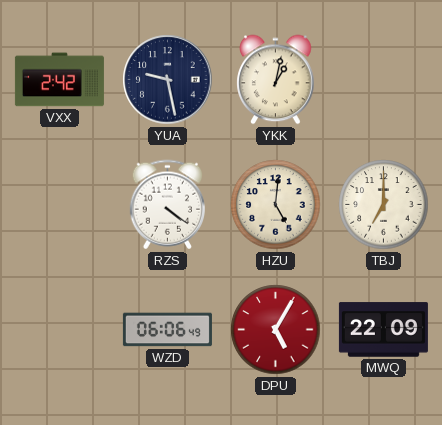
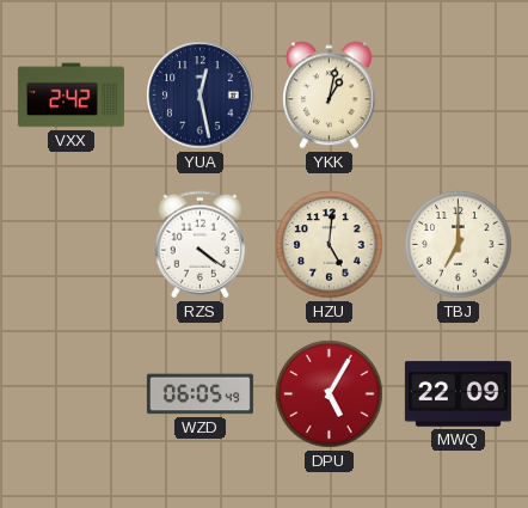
YUA: 9:28 -> 12:28 (201, 96)
WZD: 06:06 -> 06:05 (199, 394)
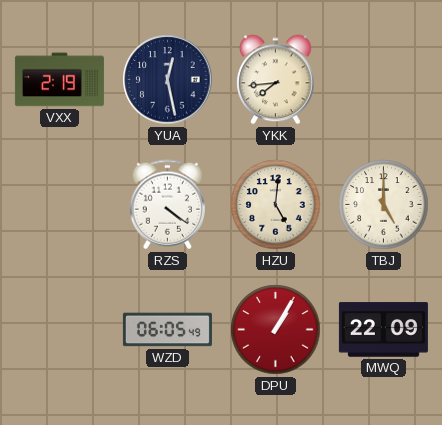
VXX: 2:42 -> 2:19 (59, 80)
YKK: 1:02 -> 7:44 (276, 80)
TBJ: 7:00 -> 5:00 (384, 205)
DPU: 5:05 -> 1:05 (276, 330)
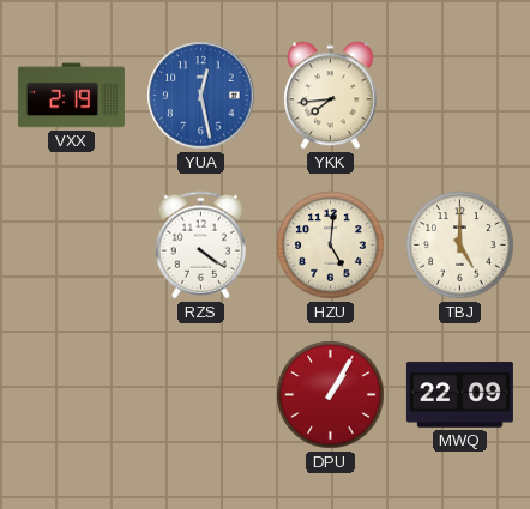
YUA dial: navy -> blue (201, 96)
WZD: 06:05 -> none (167, 330)
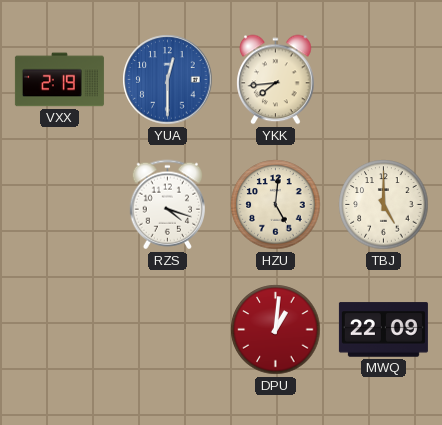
YUA: 12:28 -> 12:30 (168, 80)
RZS: 4:21 -> 4:18 (167, 205)
DPU: 1:05 -> 1:01 (276, 330)
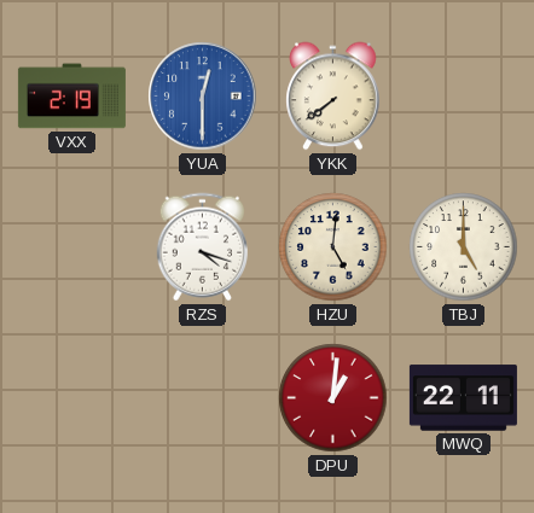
YKK: 7:44 -> 7:39 (333, 97)
MWQ: 22:09 -> 22:11 (463, 398)
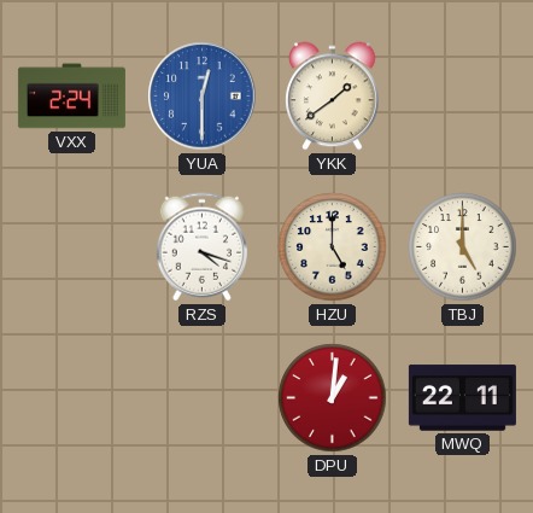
VXX: 2:19 -> 2:24 (71, 97)
YKK: 7:39 -> 1:39 (333, 97)
HZU: 5:01 -> 5:00 (333, 247)
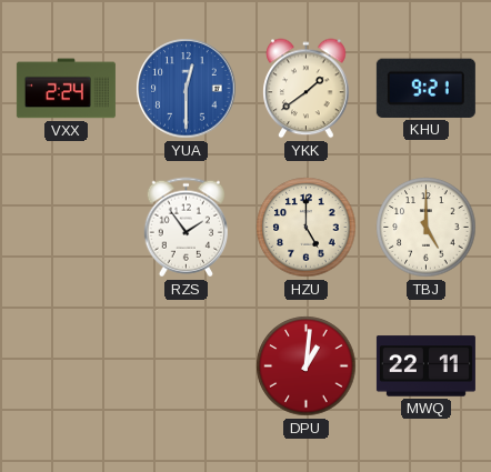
KHU: none -> 9:21 (425, 88)
RZS: 4:18 -> 1:54 (186, 228)
